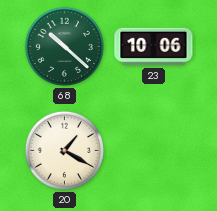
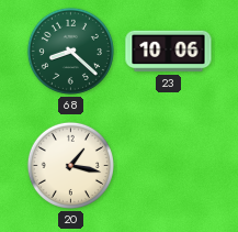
68: 10:22 -> 8:22 (70, 51)
20: 1:20 -> 1:17 (70, 165)
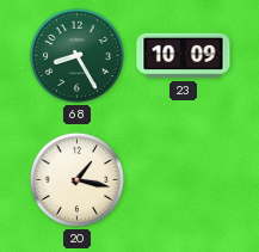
68: 8:22 -> 8:25 (76, 55)
23: 10:06 -> 10:09 (184, 56)
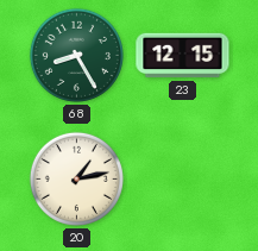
23: 10:09 -> 12:15 (183, 56)
20: 1:17 -> 1:13 (76, 178)
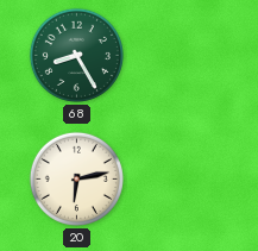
23: 12:15 -> none (183, 56)
20: 1:13 -> 6:13 (76, 178)
